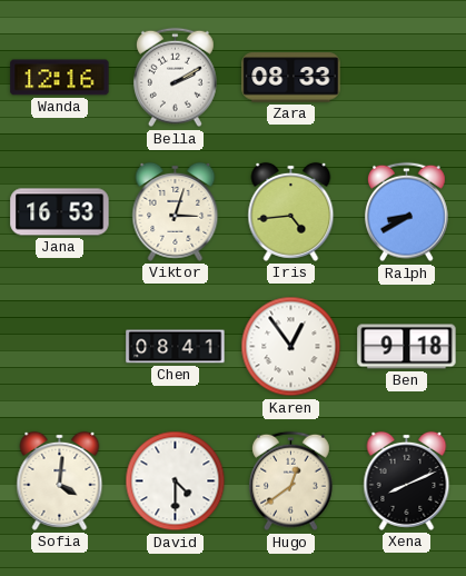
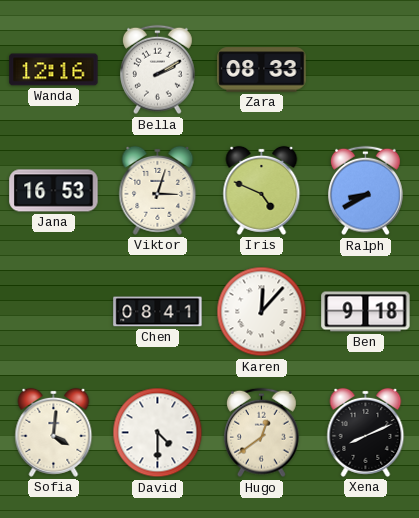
Iris: 4:44 -> 4:49 (262, 190)
Karen: 12:54 -> 12:07 (262, 312)
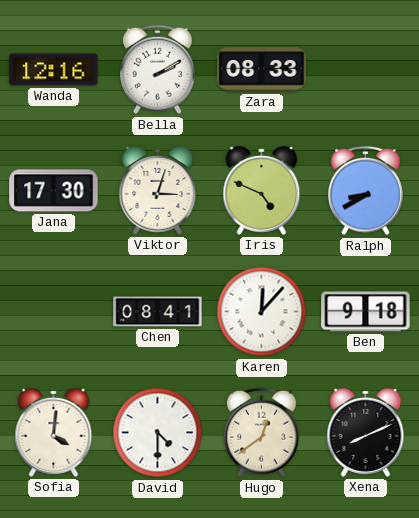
Jana: 16:53 -> 17:30 (54, 191)
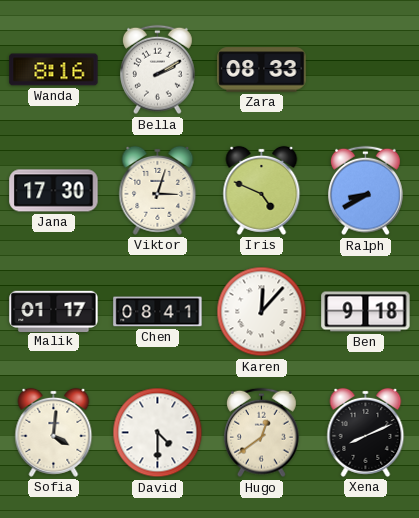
Wanda: 12:16 -> 8:16 (54, 70)
Malik: none -> 01:17 (54, 311)
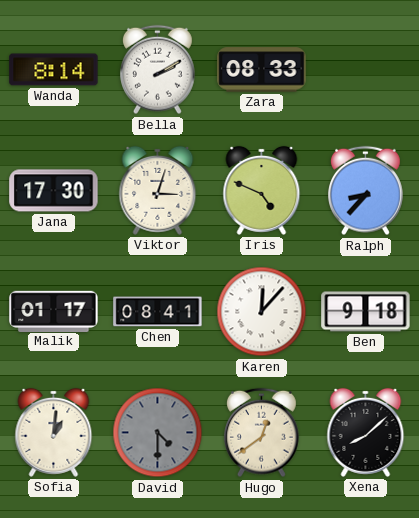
Wanda: 8:16 -> 8:14 (54, 70)
Ralph: 8:40 -> 8:37 (366, 191)
Sofia: 4:01 -> 1:01 (54, 432)
David dial: white -> grey (158, 433)
Xena: 8:11 -> 8:08 (366, 432)
